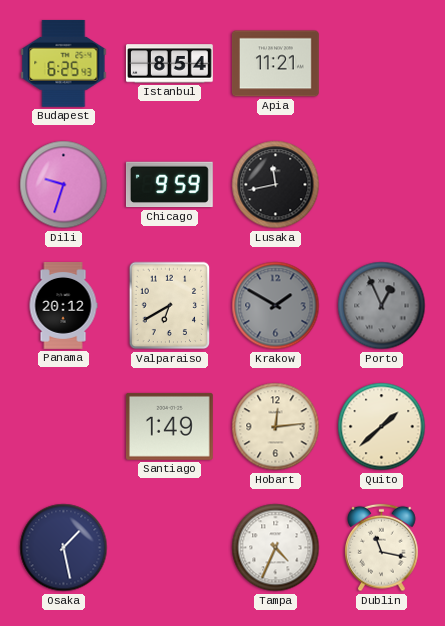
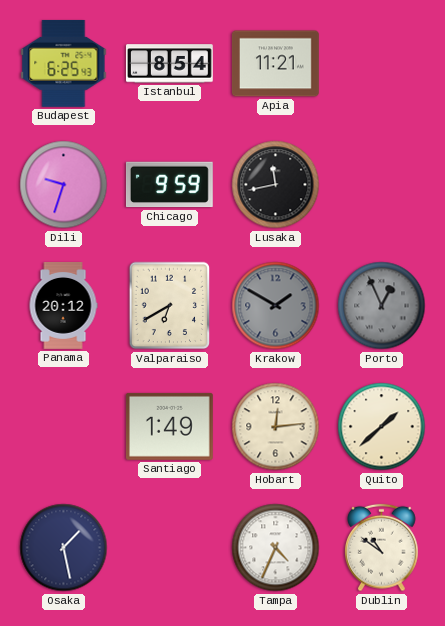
Dublin: 11:17 -> 10:51 (382, 548)
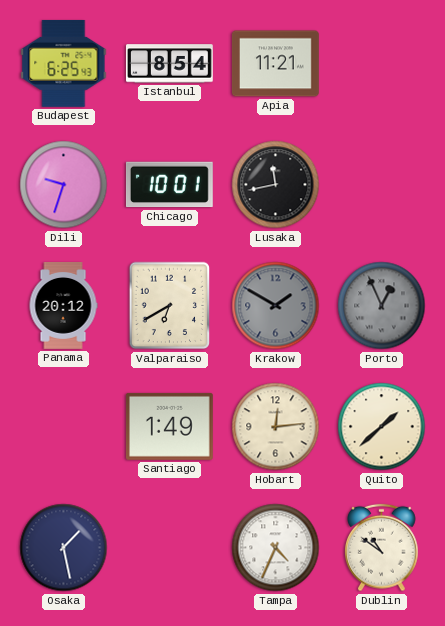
Chicago: 9:59 -> 10:01 (169, 185)
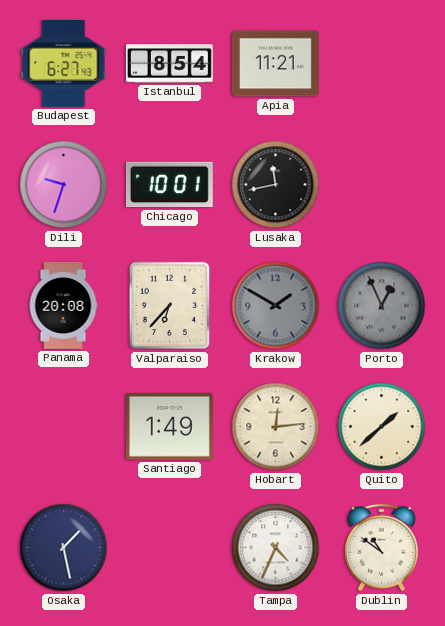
Budapest: 6:25 -> 6:27 (64, 63)
Panama: 20:12 -> 20:08 (63, 306)
Valparaiso: 6:40 -> 6:37 (170, 306)
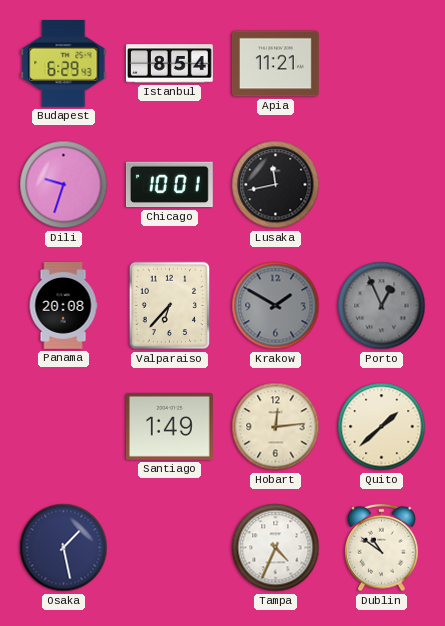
Budapest: 6:27 -> 6:29 (64, 63)
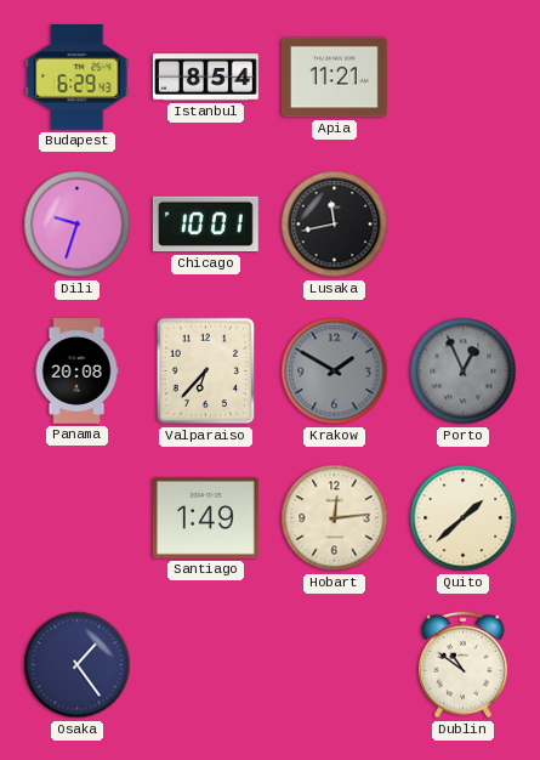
Osaka: 1:28 -> 1:24 (78, 665)
Tampa: 4:34 -> none (276, 548)
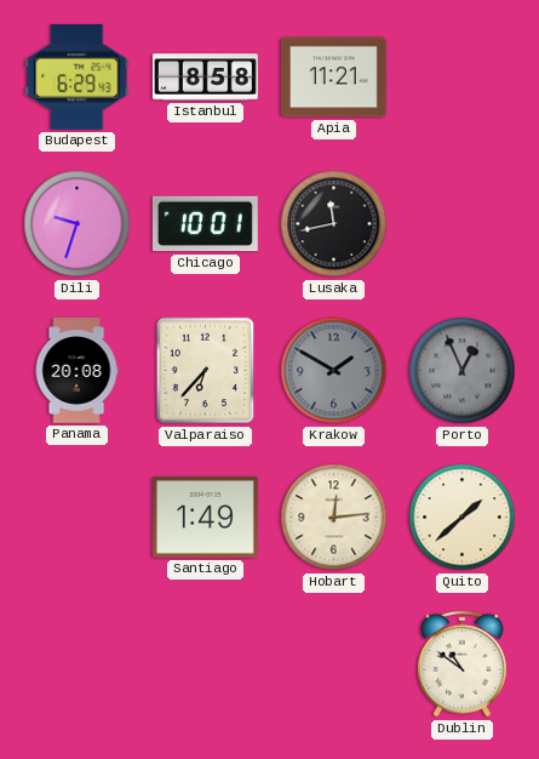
Istanbul: 8:54 -> 8:58 (205, 78)
Osaka: 1:24 -> none (78, 665)
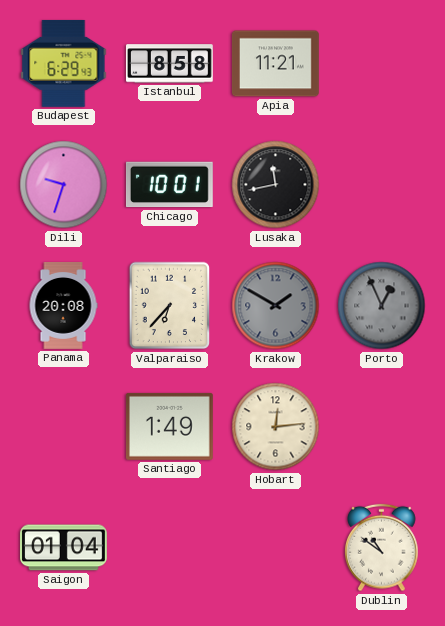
Quito: 1:38 -> none (463, 518)
Saigon: none -> 01:04 (64, 548)
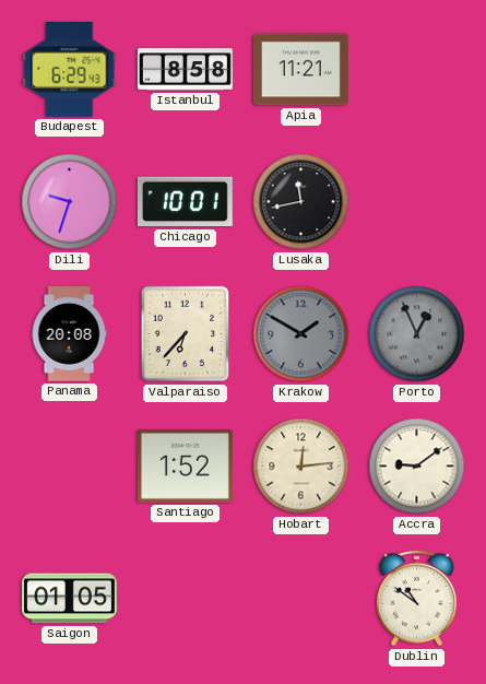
Santiago: 1:49 -> 1:52 (185, 465)
Accra: none -> 9:09 (417, 467)
Saigon: 01:04 -> 01:05 (70, 599)
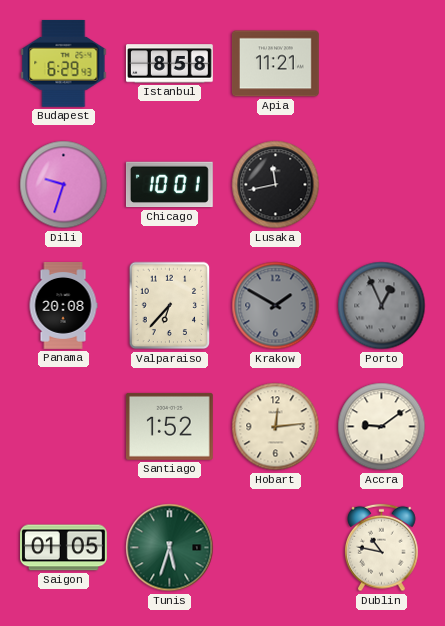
Tunis: none -> 5:33 (170, 548)
Dublin: 10:51 -> 10:47 (382, 548)
